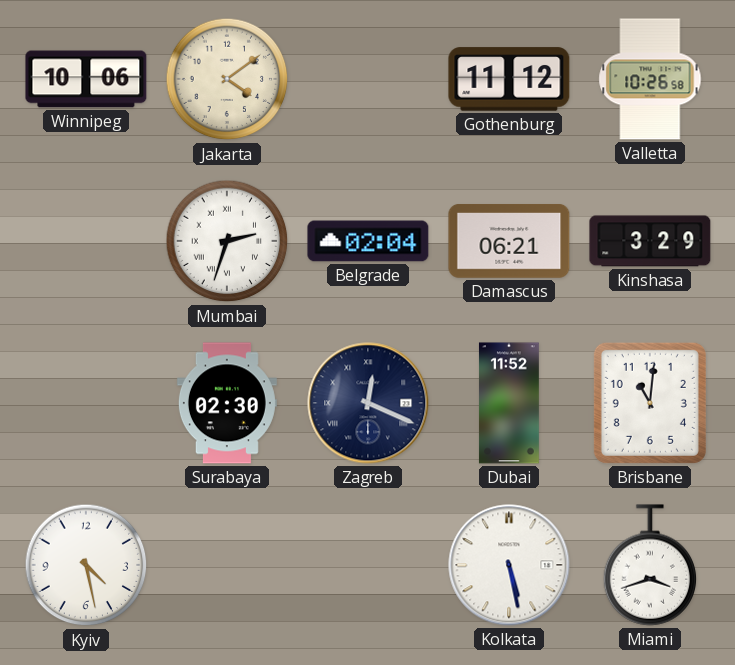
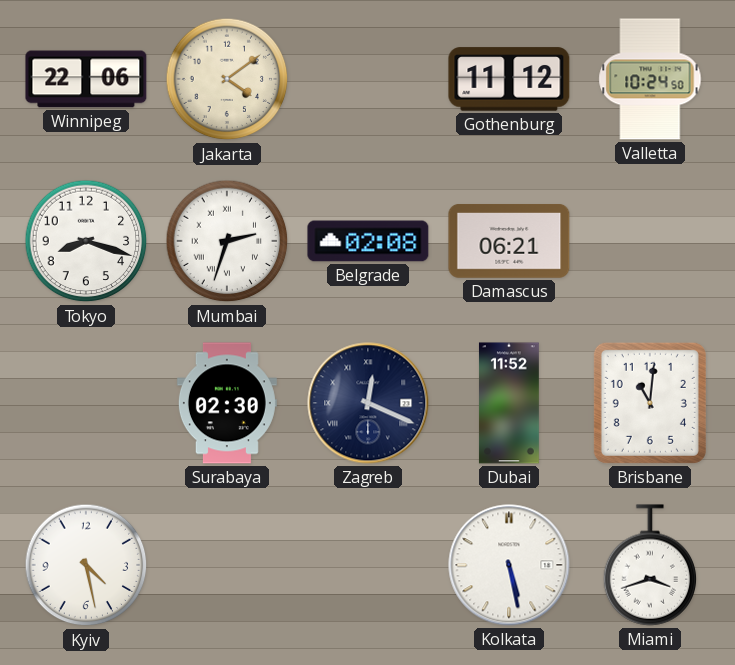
Winnipeg: 10:06 -> 22:06 (86, 79)
Valletta: 10:26 -> 10:24 (650, 79)
Tokyo: none -> 8:18 (86, 241)
Belgrade: 02:04 -> 02:08 (368, 241)
Kinshasa: 3:29 -> none (650, 241)
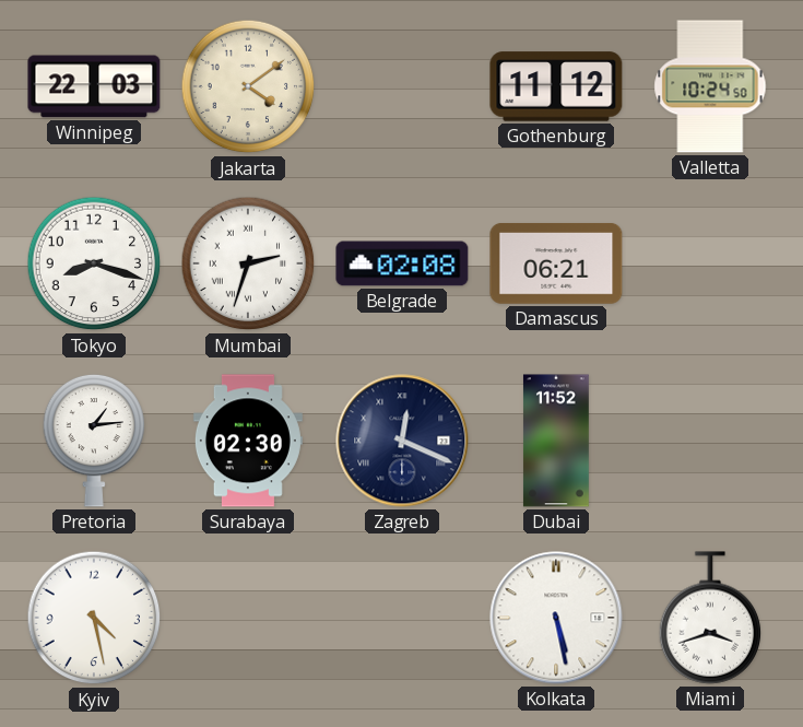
Winnipeg: 22:06 -> 22:03 (94, 86)
Pretoria: none -> 1:14 (94, 441)
Brisbane: 11:01 -> none (650, 403)
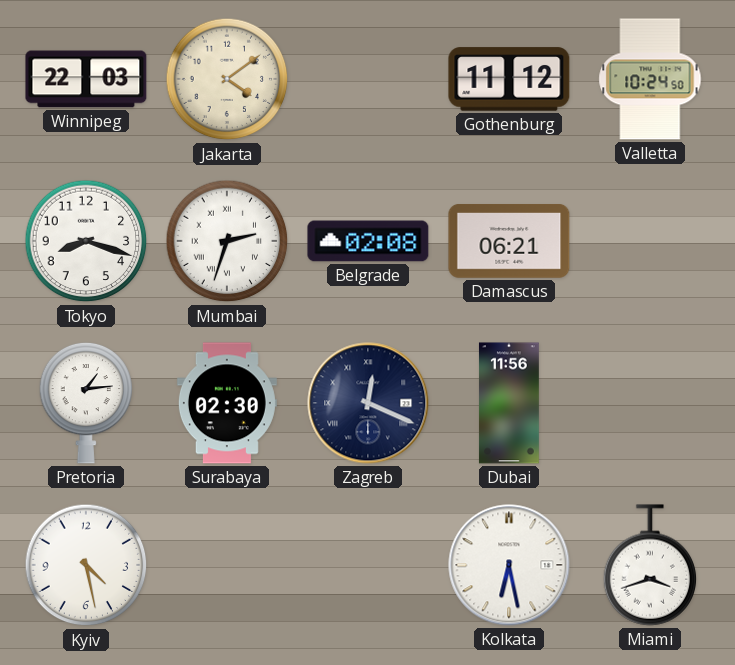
Dubai: 11:52 -> 11:56 (509, 403)
Kolkata: 5:28 -> 6:28 (509, 565)
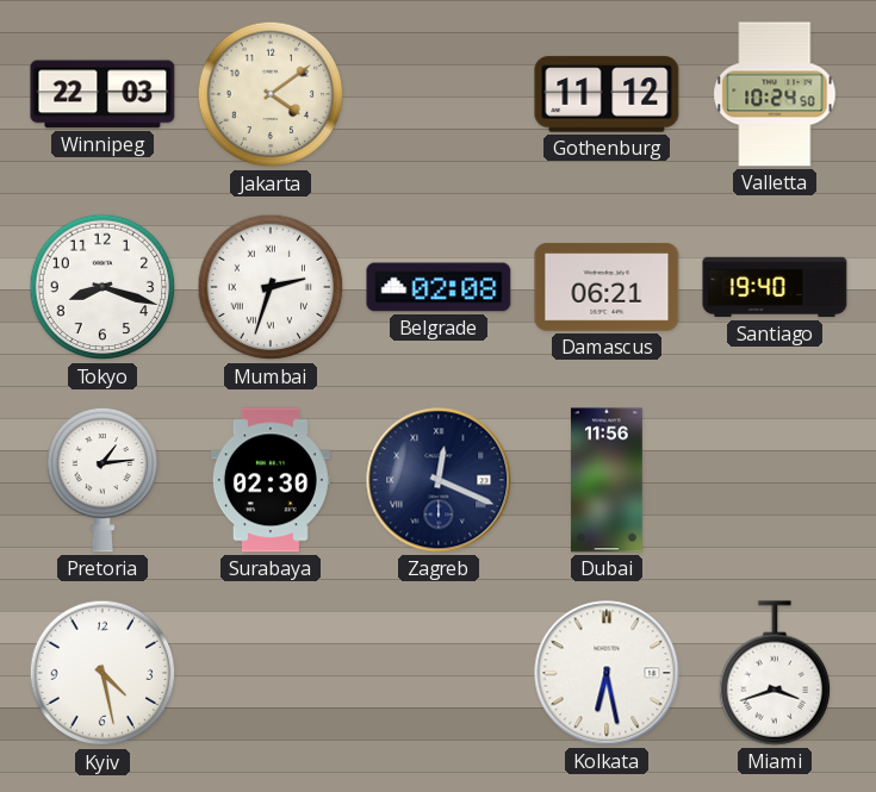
Santiago: none -> 19:40 (775, 287)
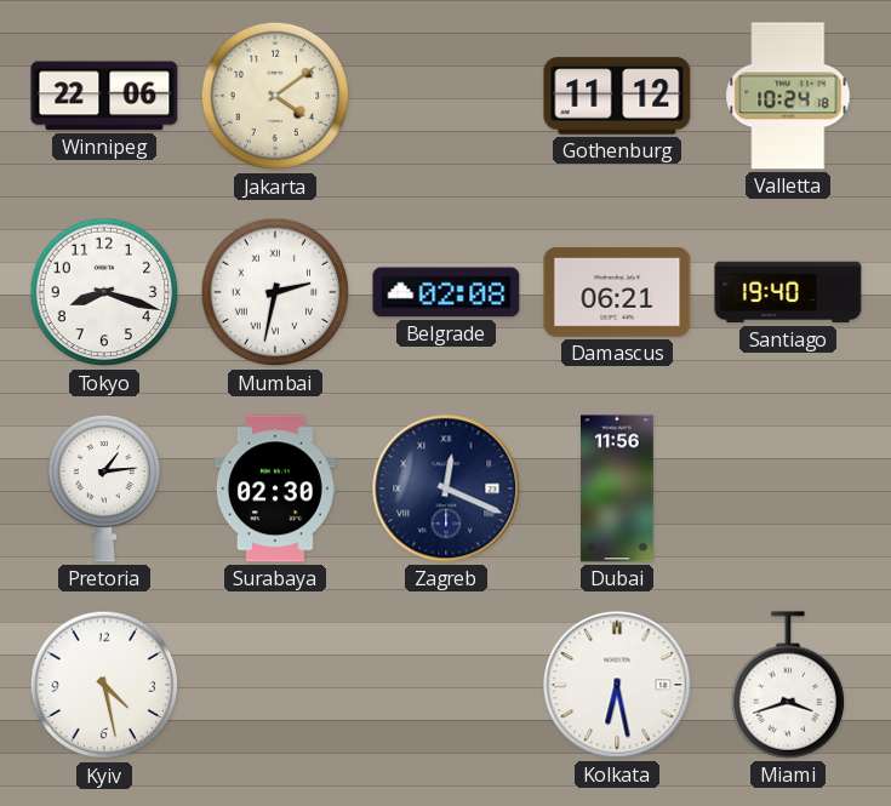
Winnipeg: 22:03 -> 22:06 (104, 96)
Valletta: 10:24:50 -> 10:24:18 (788, 96)
Mumbai: 2:33 -> 2:32 (275, 292)
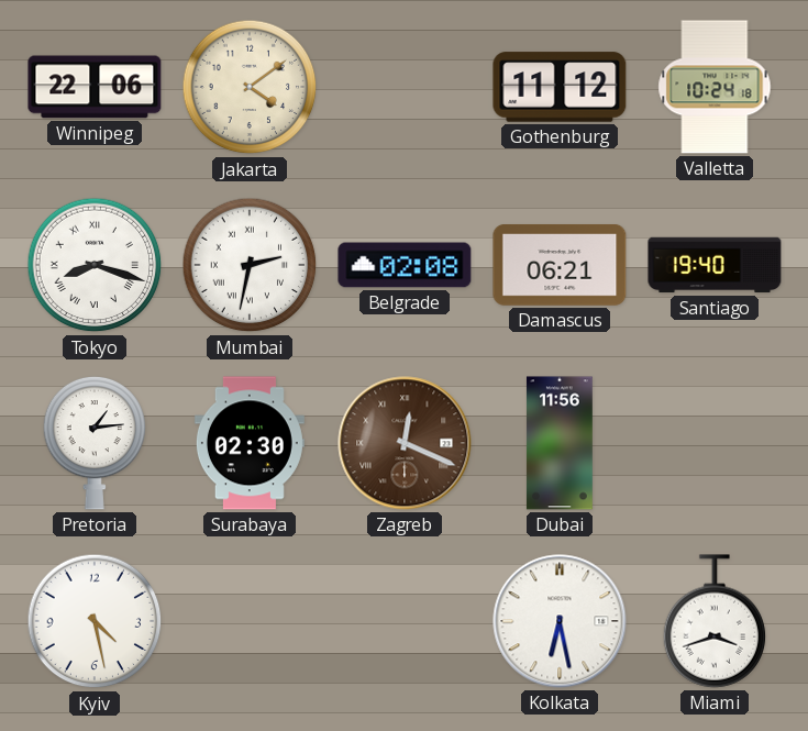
Tokyo numerals: Arabic -> Roman (95, 265)
Zagreb dial: navy -> brown (405, 443)
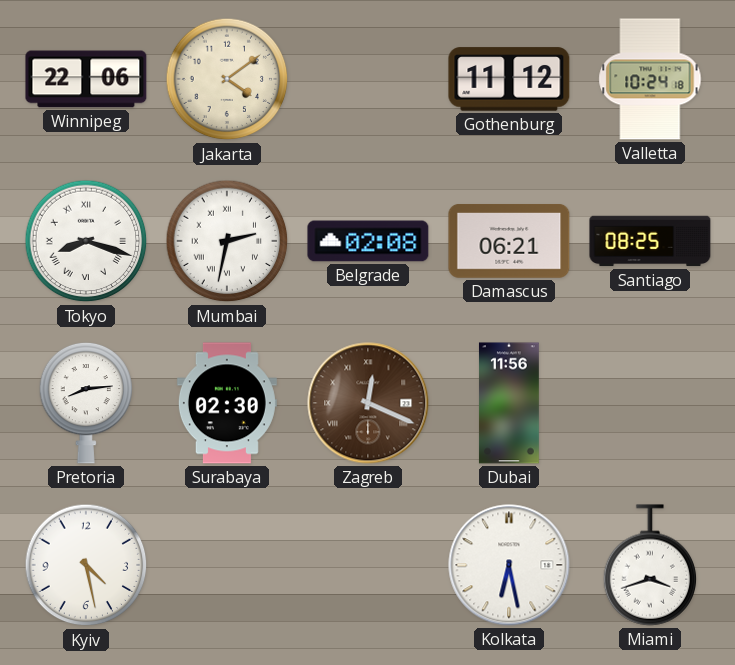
Santiago: 19:40 -> 08:25 (650, 241)
Pretoria: 1:14 -> 8:14 (86, 403)
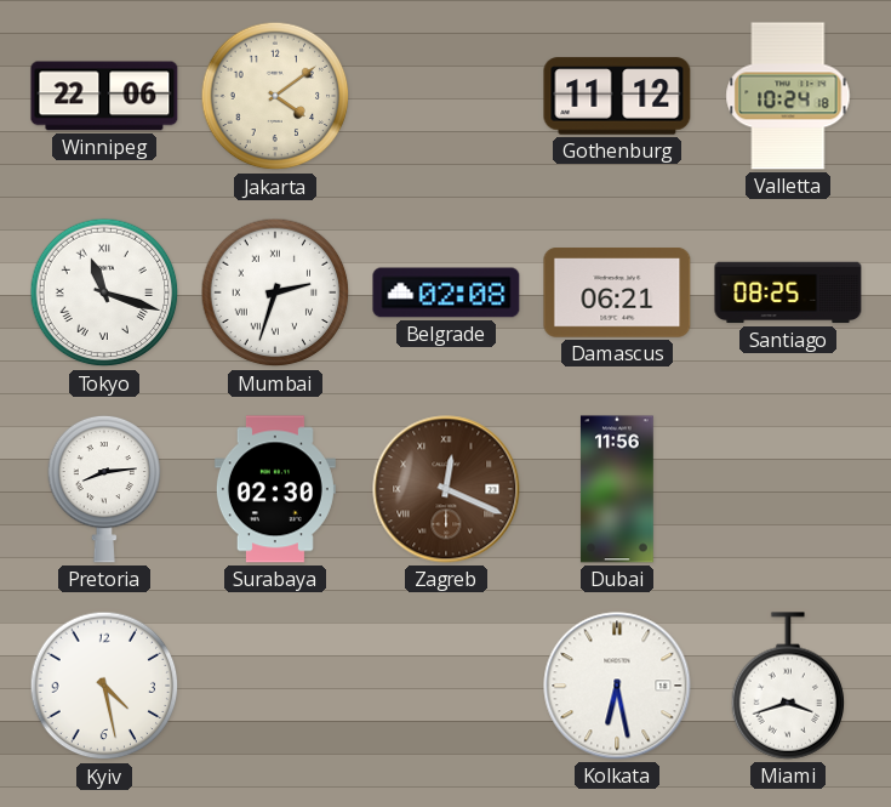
Tokyo: 8:18 -> 11:18 (104, 292)
Mumbai: 2:32 -> 2:33 (275, 292)
